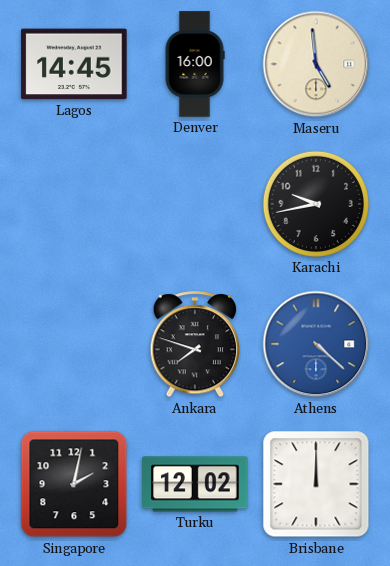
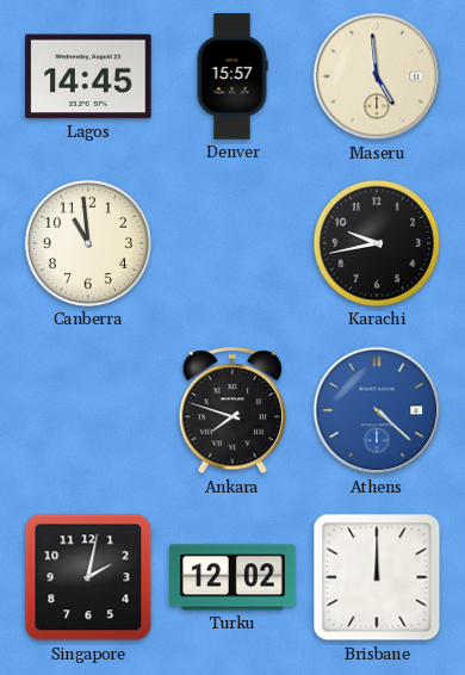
Denver: 16:00 -> 15:57 (232, 76)
Canberra: none -> 10:59 (88, 243)
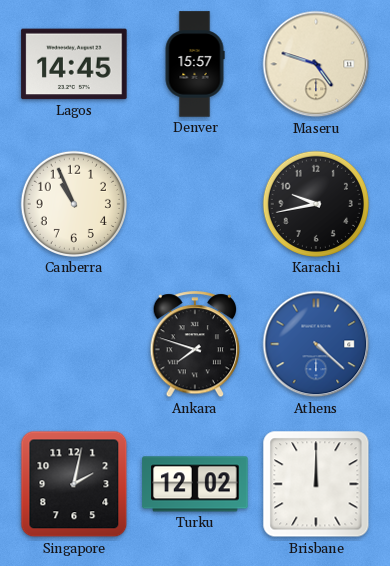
Maseru: 4:59 -> 4:48 (316, 64)
Canberra: 10:59 -> 10:56 (74, 204)
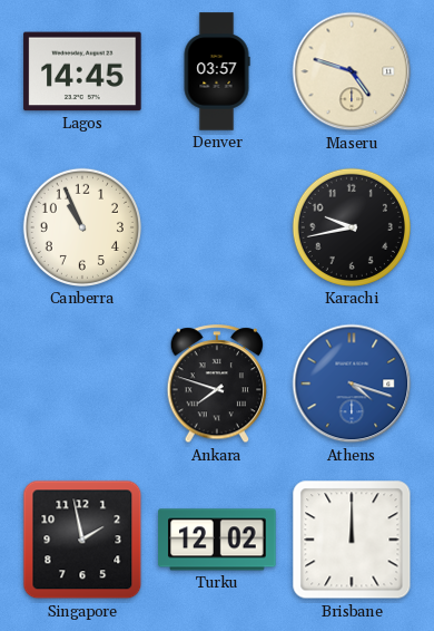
Denver: 15:57 -> 03:57 (217, 71)
Athens: 4:22 -> 4:18 (352, 384)
Singapore: 2:02 -> 1:58 (82, 540)
